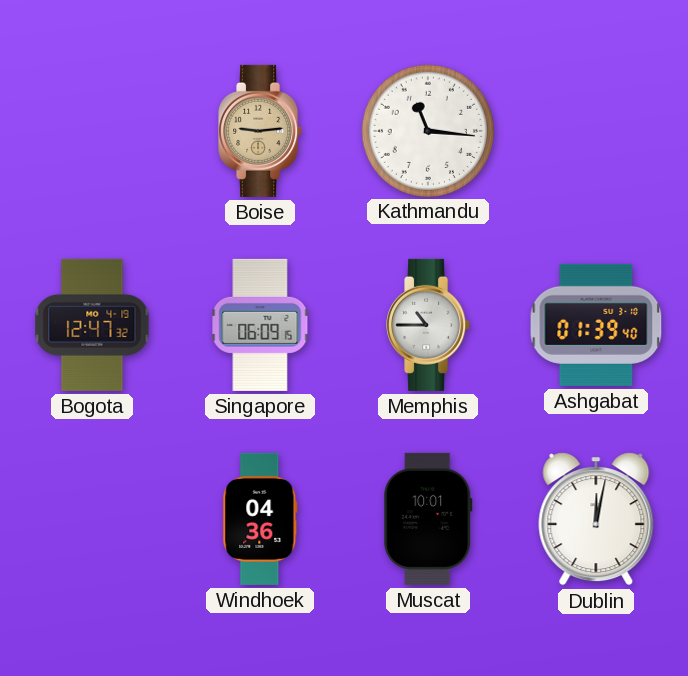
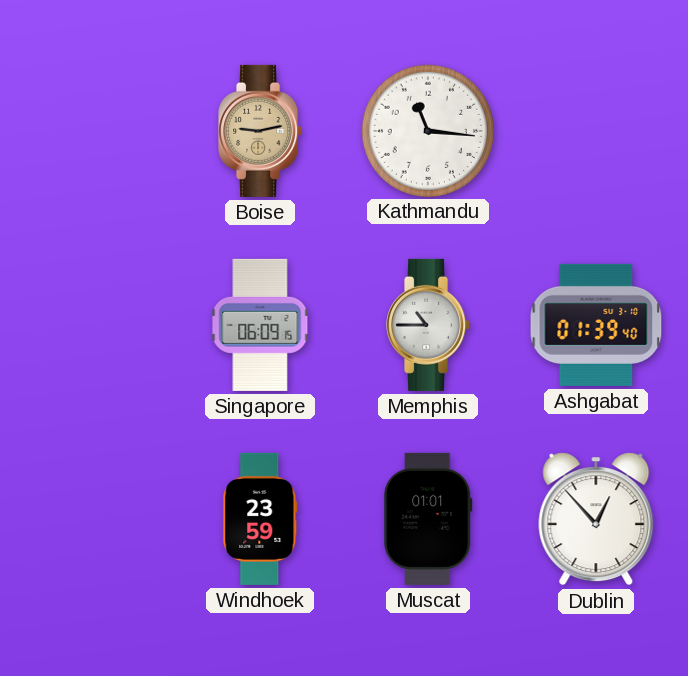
Boise: 9:14 -> 9:13 (261, 131)
Bogota: 12:47 -> none (92, 325)
Windhoek: 04:36 -> 23:59 (260, 519)
Muscat: 10:01 -> 01:01 (428, 519)
Dublin: 12:02 -> 12:53 (596, 519)
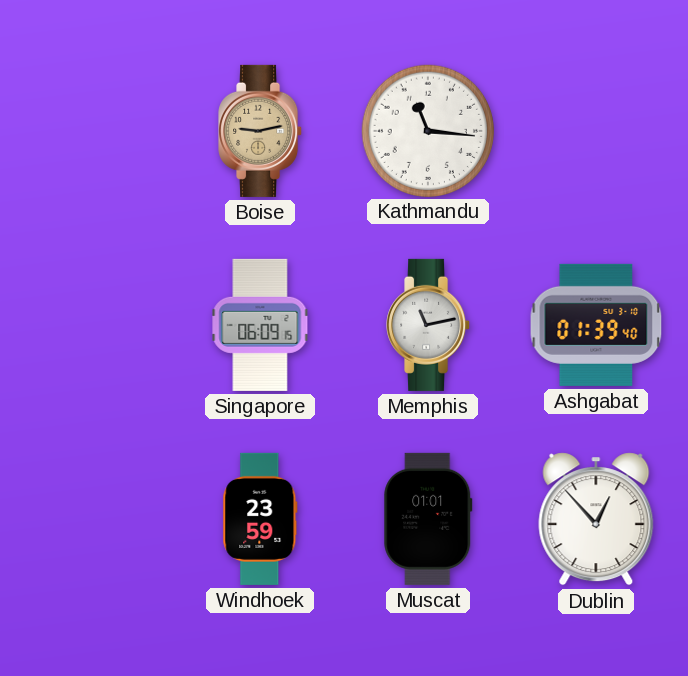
Memphis: 10:45 -> 11:13 (429, 325)
